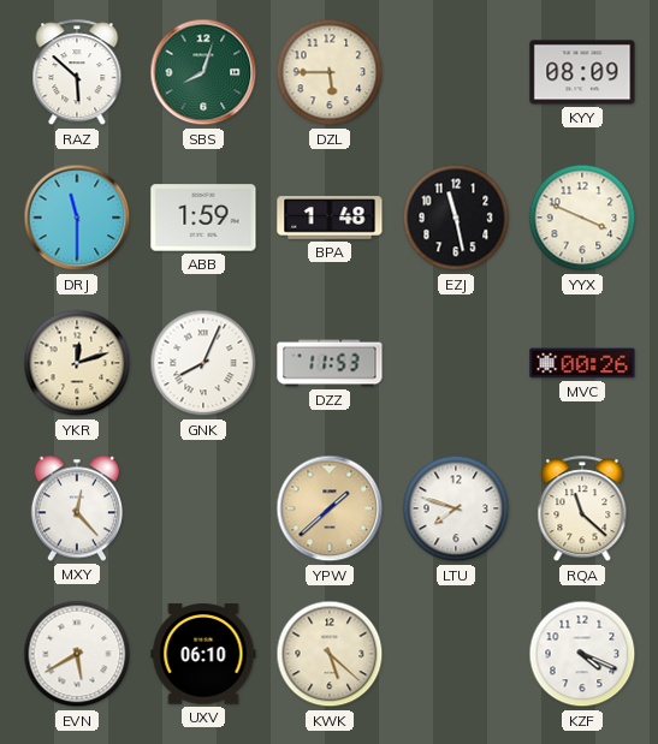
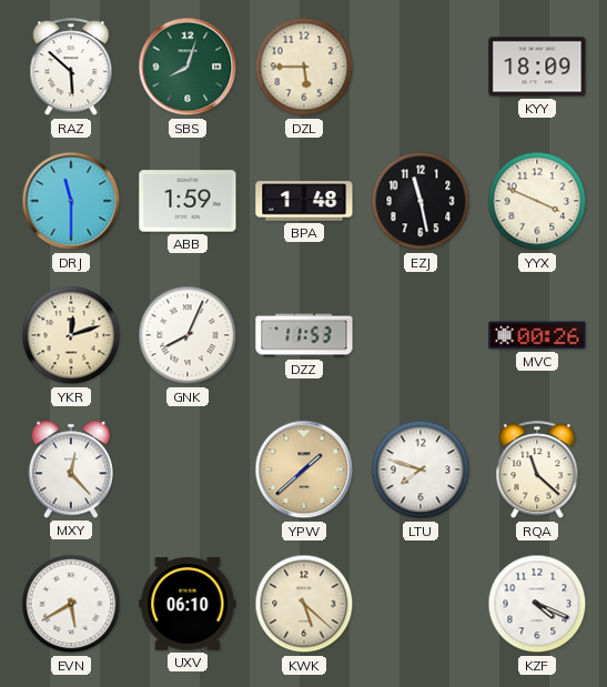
KYY: 08:09 -> 18:09 (537, 67)
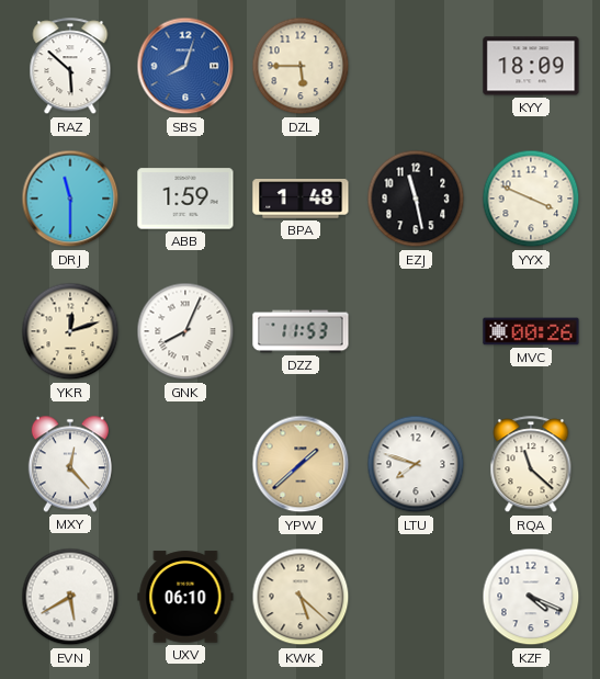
SBS dial: green -> blue (185, 66)
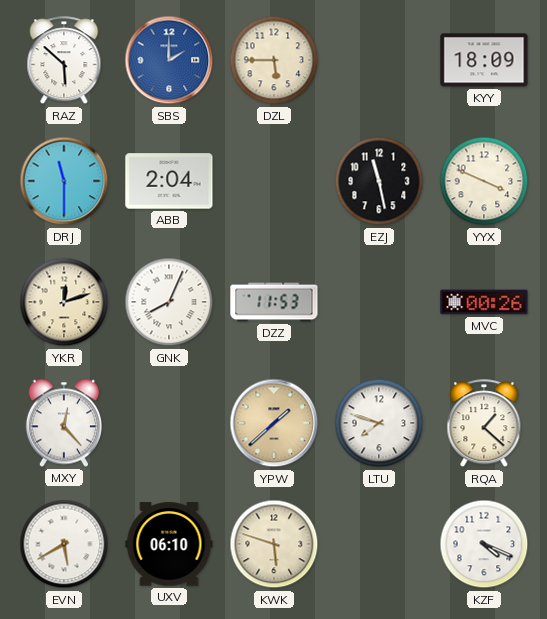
SBS: 8:03 -> 2:00 (169, 60)
ABB: 1:59 -> 2:04 (169, 181)
BPA: 1:48 -> none (301, 199)
RQA: 11:22 -> 1:22 (484, 424)
KWK: 5:22 -> 5:48 (274, 544)
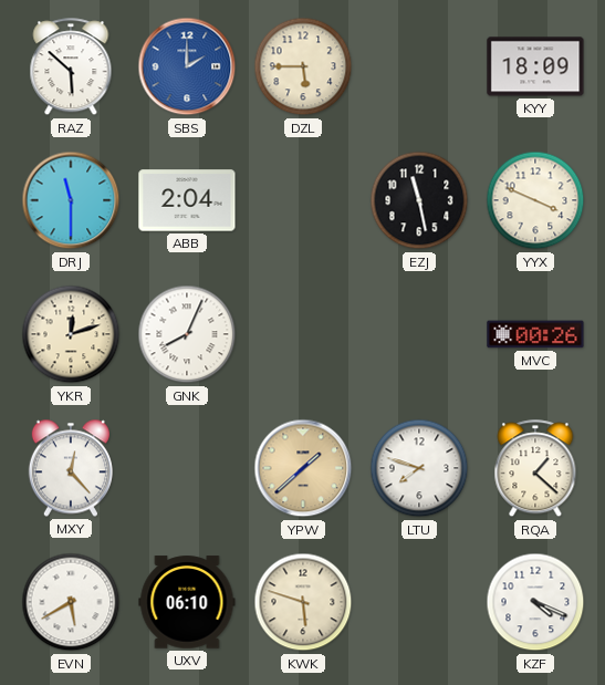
DZZ: 11:53 -> none (274, 302)
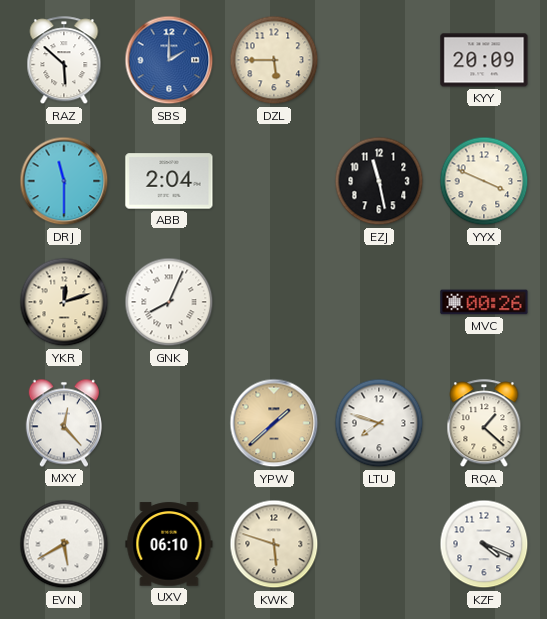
KYY: 18:09 -> 20:09 (484, 60)
